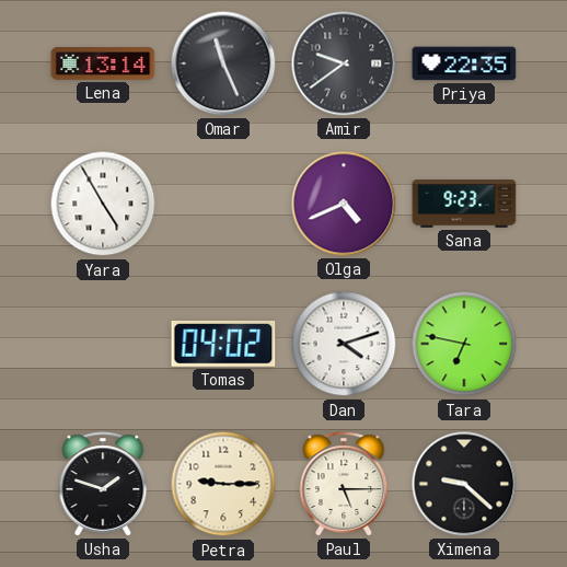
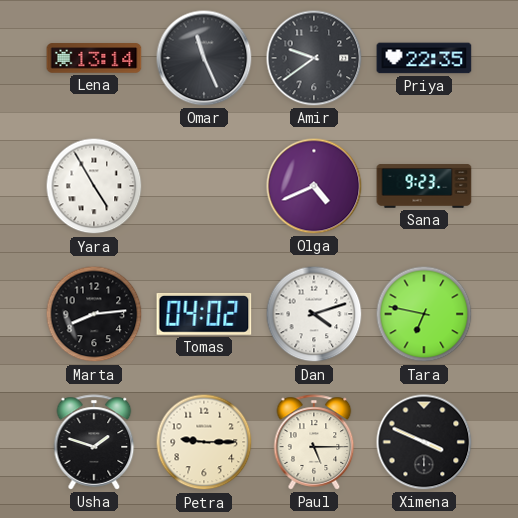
Marta: none -> 8:14 (94, 314)
Ximena: 9:22 -> 3:49 (424, 442)
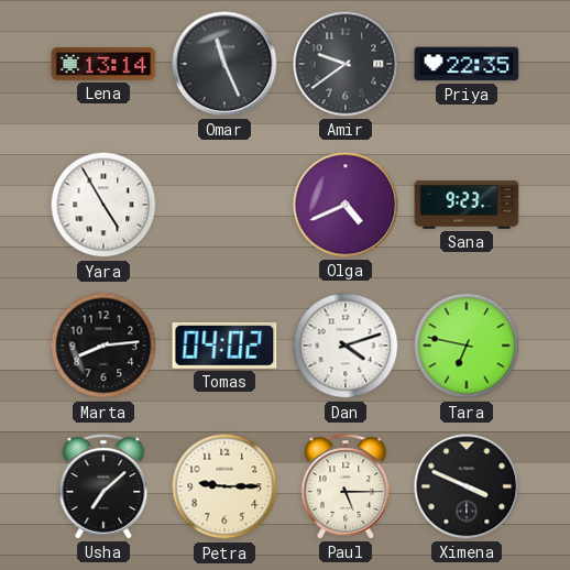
Usha: 1:48 -> 7:08 (103, 486)
